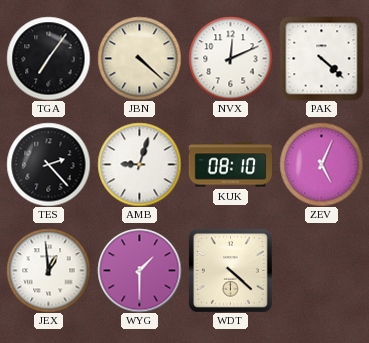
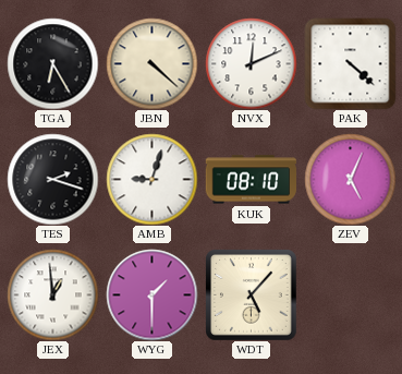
TGA: 7:06 -> 6:25 (52, 63)
TES: 2:23 -> 2:18 (52, 179)
WDT: 4:22 -> 5:07 (252, 295)
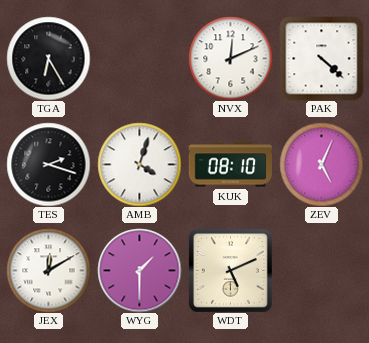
JBN: 4:22 -> none (151, 63)
AMB: 9:03 -> 4:03 (139, 164)
JEX: 12:59 -> 12:10 (48, 270)
WDT: 5:07 -> 5:11 (231, 271)
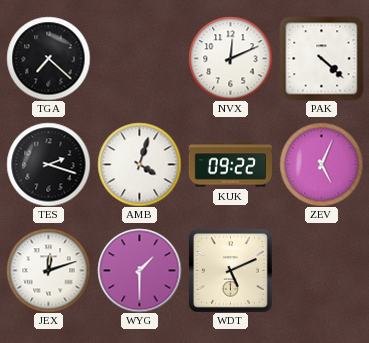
TGA: 6:25 -> 7:22 (48, 58)
KUK: 08:10 -> 09:22 (230, 165)
JEX: 12:10 -> 12:12 (48, 270)
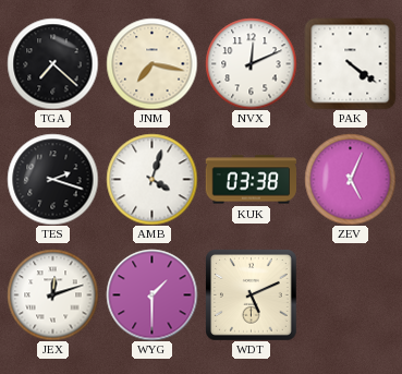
JNM: none -> 7:17 (151, 63)
PAK: 4:22 -> 4:21 (350, 63)
KUK: 09:22 -> 03:38 (251, 180)
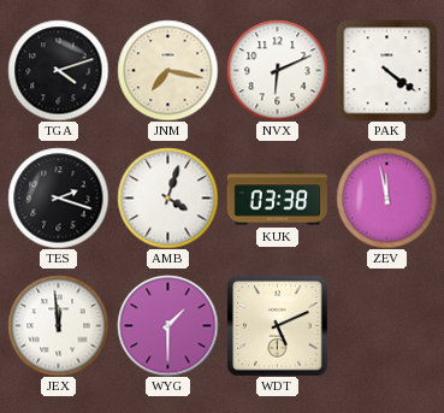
TGA: 7:22 -> 4:12 (58, 70)
NVX: 12:11 -> 6:11 (277, 70)
ZEV: 5:04 -> 11:58 (386, 197)
JEX: 12:12 -> 11:59 (58, 325)
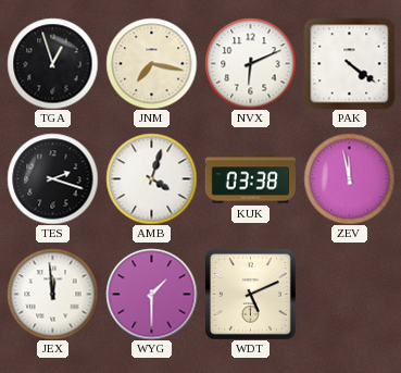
TGA: 4:12 -> 12:57 (52, 63)
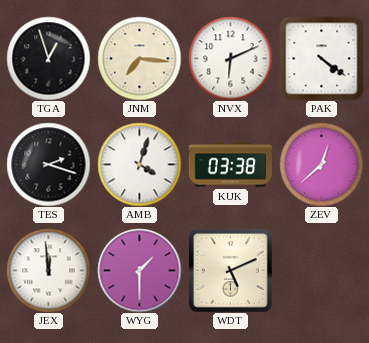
JNM: 7:17 -> 7:16 (139, 58)
ZEV: 11:58 -> 12:38 (321, 164)
